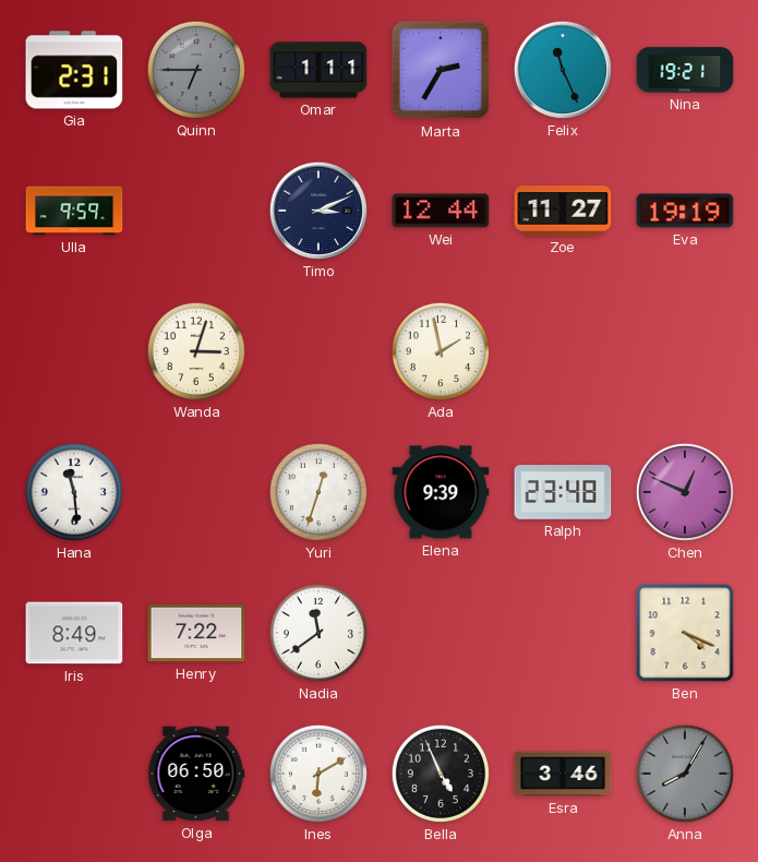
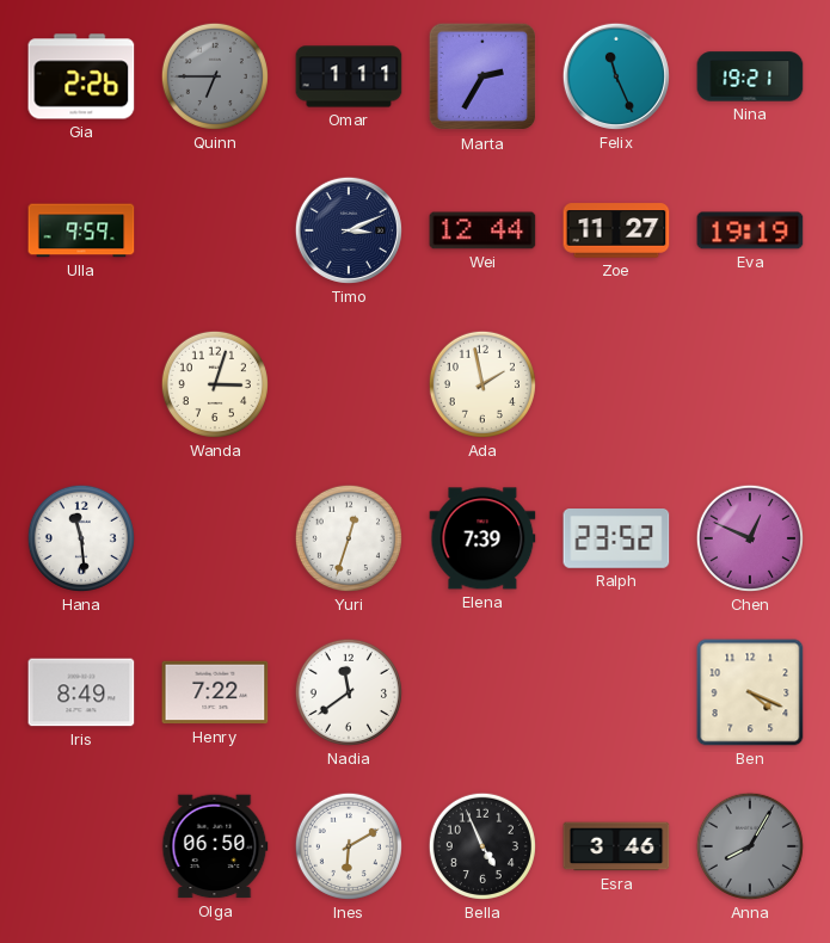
Gia: 2:31 -> 2:26 (81, 76)
Elena: 9:39 -> 7:39 (482, 538)
Ralph: 23:48 -> 23:52 (616, 538)
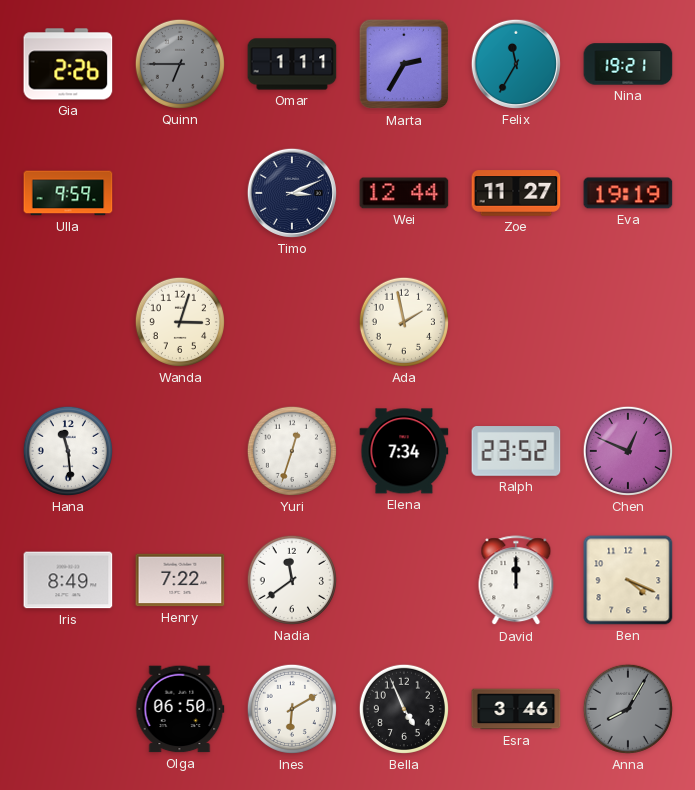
Felix: 11:26 -> 11:35 (516, 64)
Elena: 7:39 -> 7:34 (404, 451)
David: none -> 12:00 (516, 581)
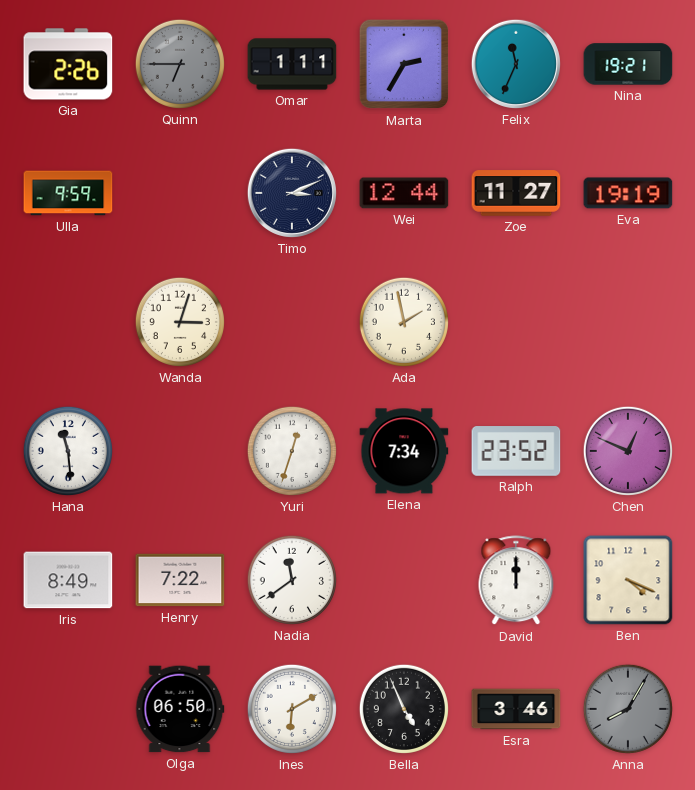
Felix: 11:35 -> 11:34 (516, 64)
